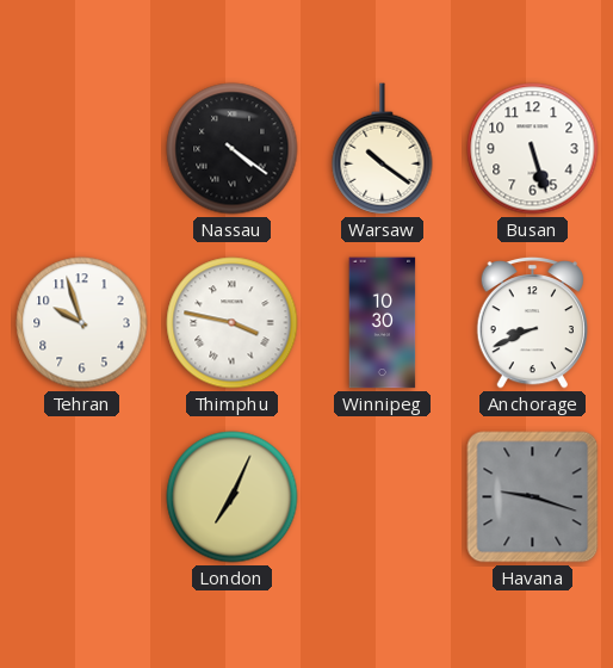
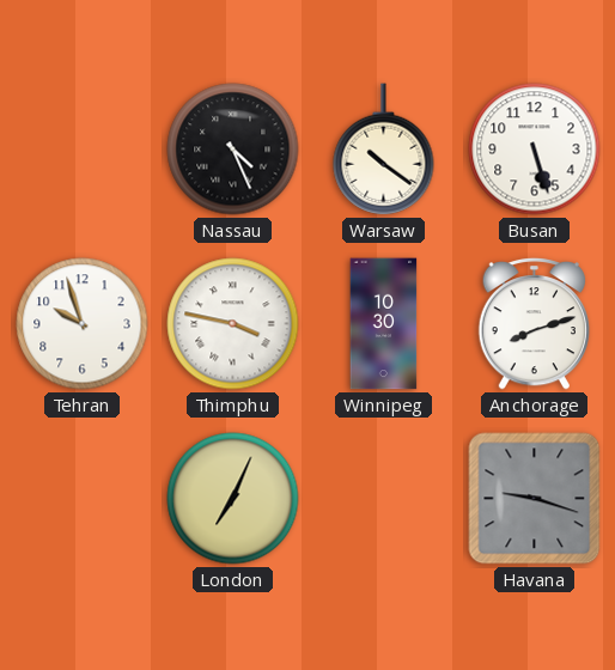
Nassau: 4:21 -> 4:26 (233, 150)
Anchorage: 8:41 -> 8:12 (534, 323)
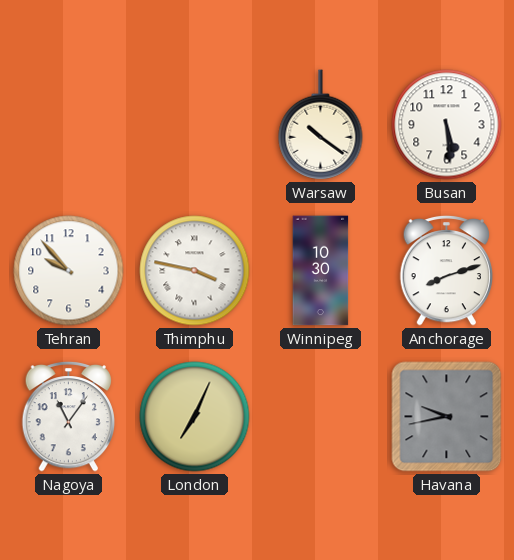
Nassau: 4:26 -> none (233, 150)
Busan: 5:27 -> 5:29 (447, 125)
Tehran: 9:57 -> 9:53 (69, 271)
Nagoya: none -> 11:06 (68, 416)
Havana: 9:18 -> 9:43 (447, 417)
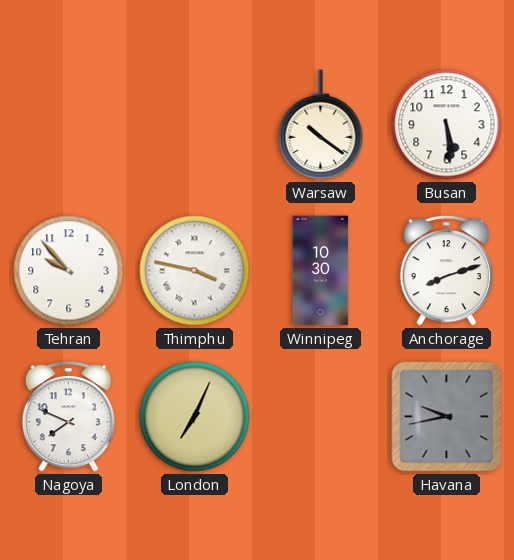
Nagoya: 11:06 -> 7:49 (68, 416)
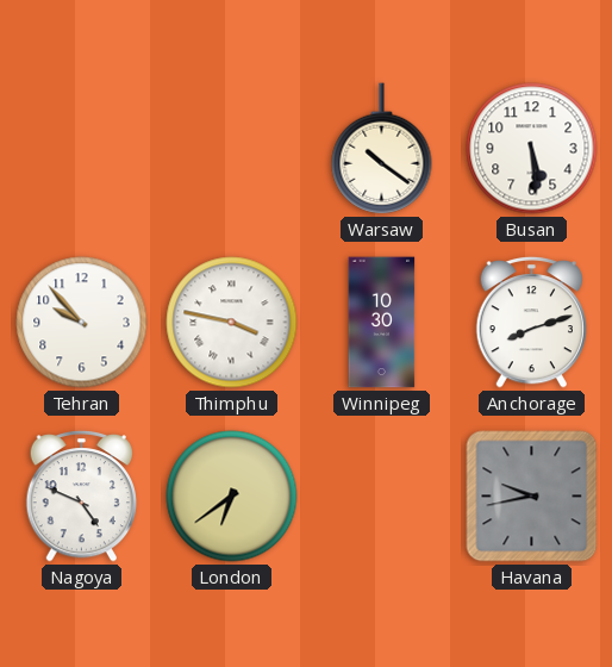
Nagoya: 7:49 -> 4:49 (81, 495)
London: 7:04 -> 6:39 (232, 497)
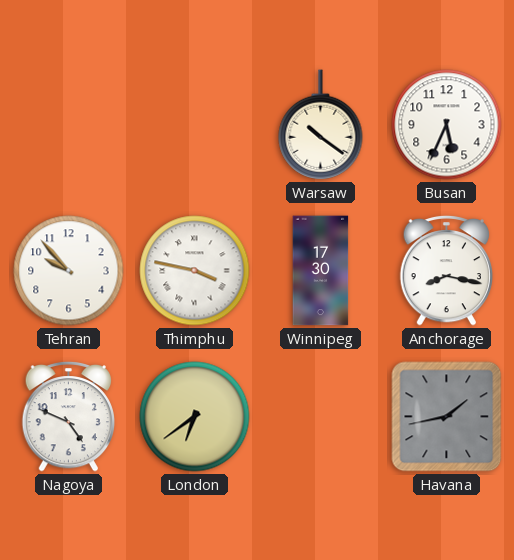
Busan: 5:29 -> 5:34 (447, 125)
Winnipeg: 10:30 -> 17:30 (321, 271)
Anchorage: 8:12 -> 8:17 (446, 270)
Havana: 9:43 -> 1:43 (447, 417)
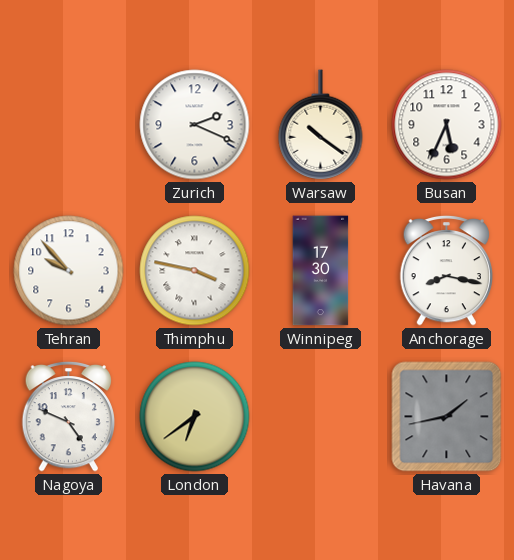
Zurich: none -> 2:19 (195, 125)
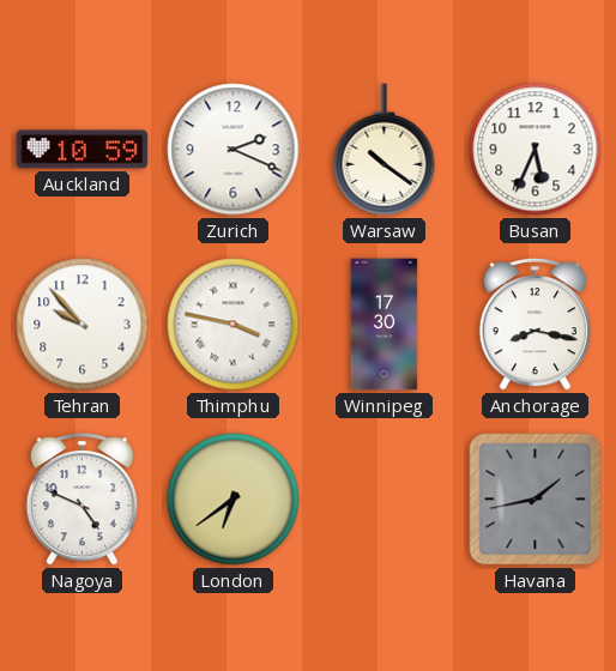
Auckland: none -> 10:59 (83, 150)
